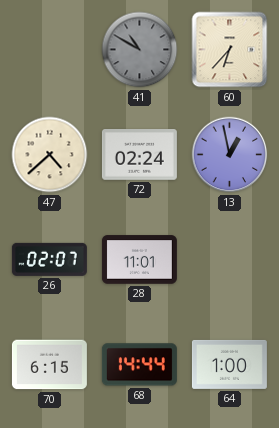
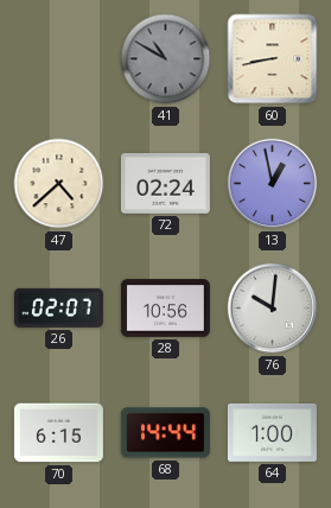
60: 6:37 -> 8:43 (273, 59)
28: 11:01 -> 10:56 (165, 309)
76: none -> 10:01 (273, 309)
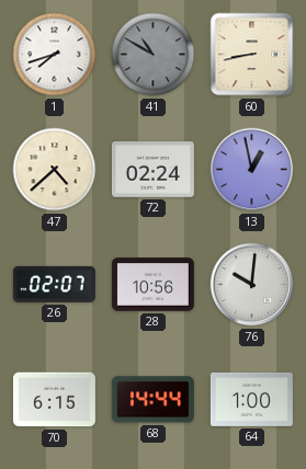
1: none -> 7:42 (55, 55)
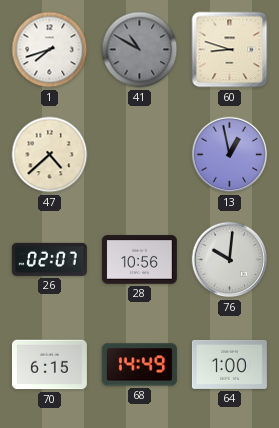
60: 8:43 -> 8:48 (230, 50)
72: 02:24 -> none (152, 170)
68: 14:44 -> 14:49 (139, 365)
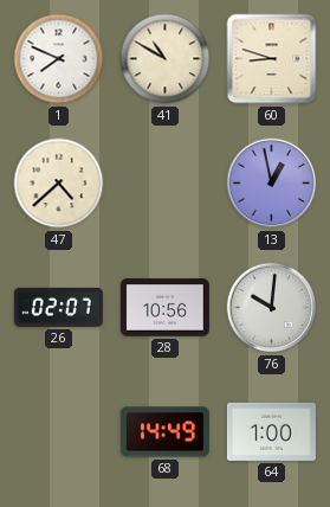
1: 7:42 -> 7:49 (59, 59)
41 dial: grey -> cream (166, 59)
70: 6:15 -> none (49, 365)
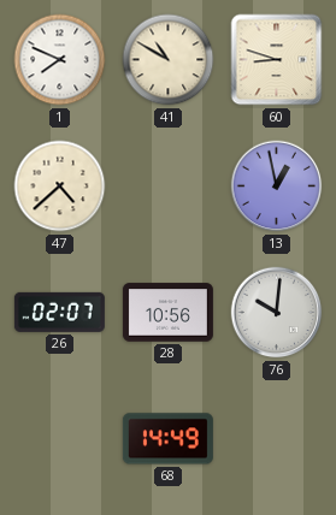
64: 1:00 -> none (271, 431)
